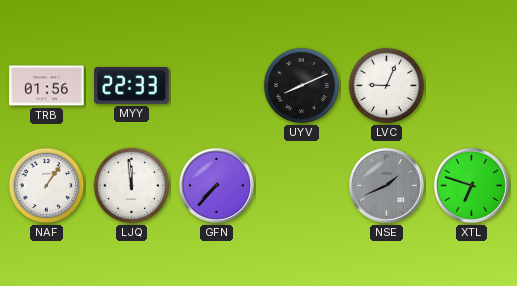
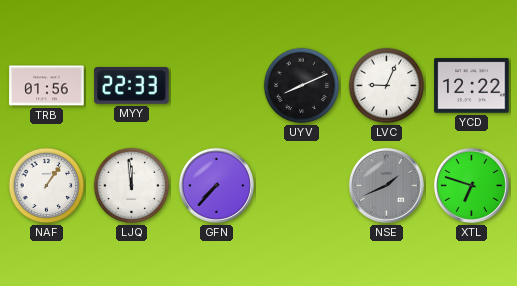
YCD: none -> 12:22 (472, 86)
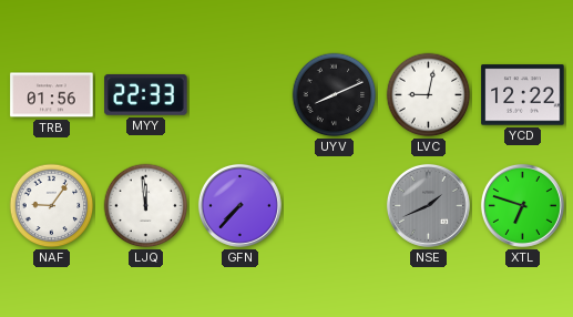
LVC: 9:04 -> 9:02 (429, 95)
NAF: 1:06 -> 9:06 (52, 206)
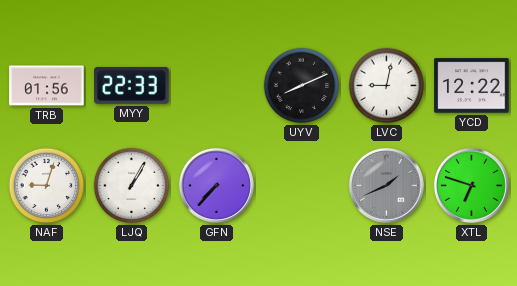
NAF: 9:06 -> 9:03 (47, 186)
LJQ: 11:59 -> 1:05 (132, 186)
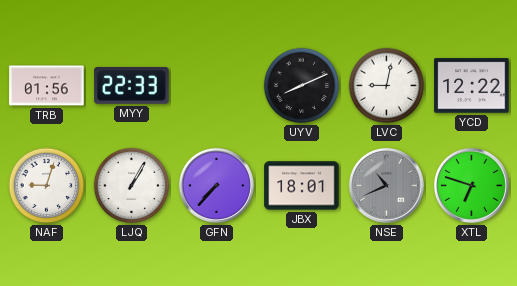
JBX: none -> 18:01 (302, 186)
NSE: 1:41 -> 10:41 (386, 185)
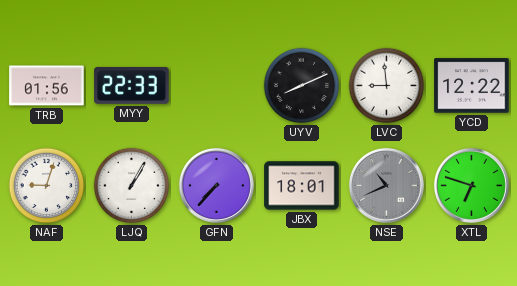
LVC: 9:02 -> 8:59 (387, 86)
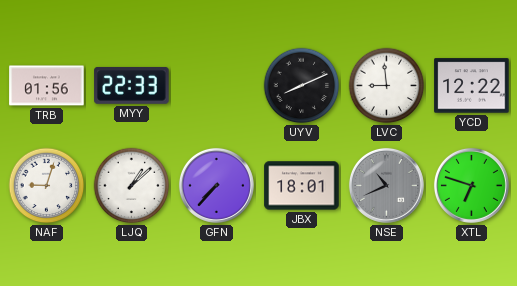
LJQ: 1:05 -> 1:08 (132, 186)
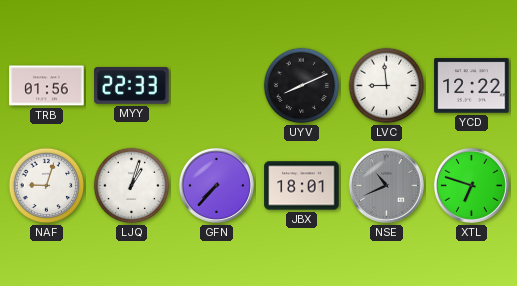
LJQ: 1:08 -> 1:03 (132, 186)
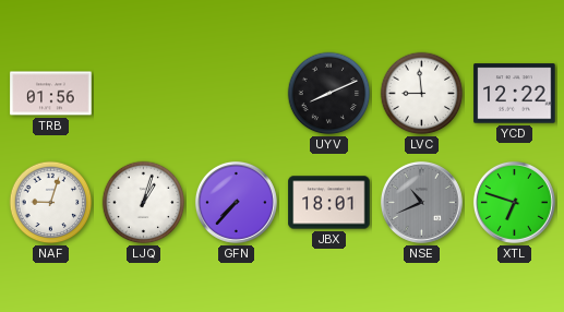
MYY: 22:33 -> none (132, 85)
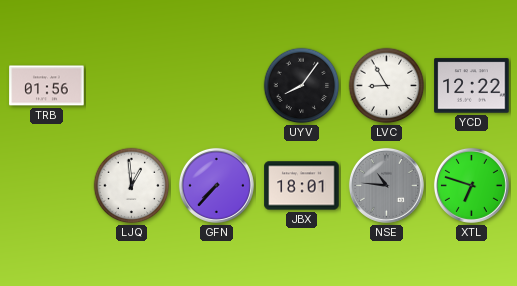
UYV: 8:11 -> 8:06 (302, 86)
LVC: 8:59 -> 8:55 (387, 86)
NAF: 9:03 -> none (51, 203)
LJQ: 1:03 -> 12:59 (132, 186)
NSE: 10:41 -> 10:46 (386, 185)
